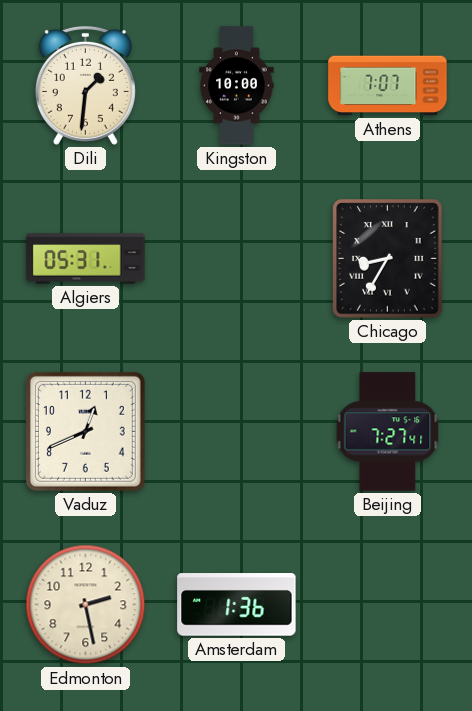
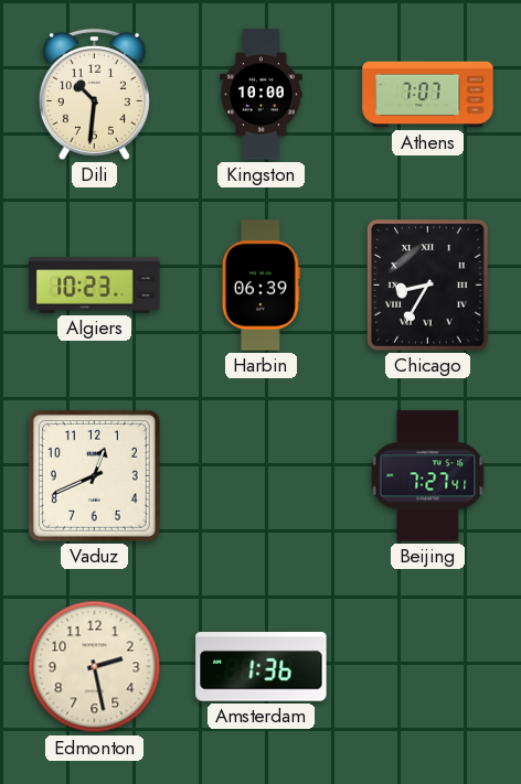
Dili: 1:31 -> 10:31 (94, 94)
Algiers: 05:31 -> 10:23 (95, 286)
Harbin: none -> 06:39 (260, 286)
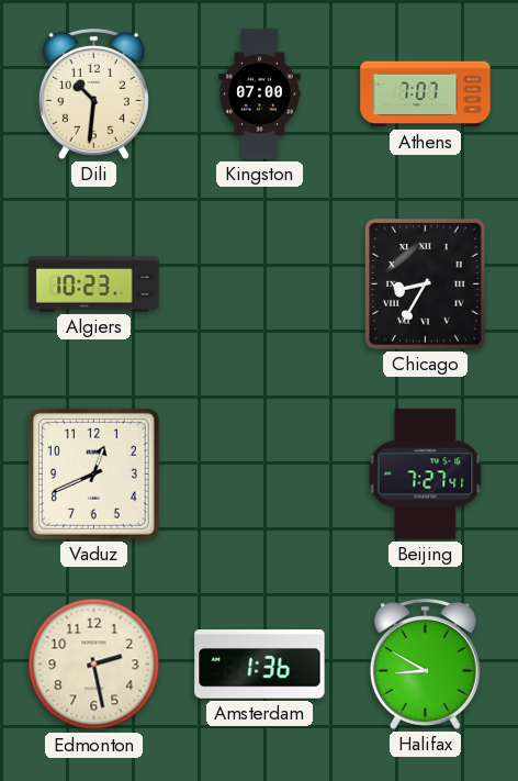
Kingston: 10:00 -> 07:00 (260, 94)
Harbin: 06:39 -> none (260, 286)
Halifax: none -> 8:50 (425, 663)
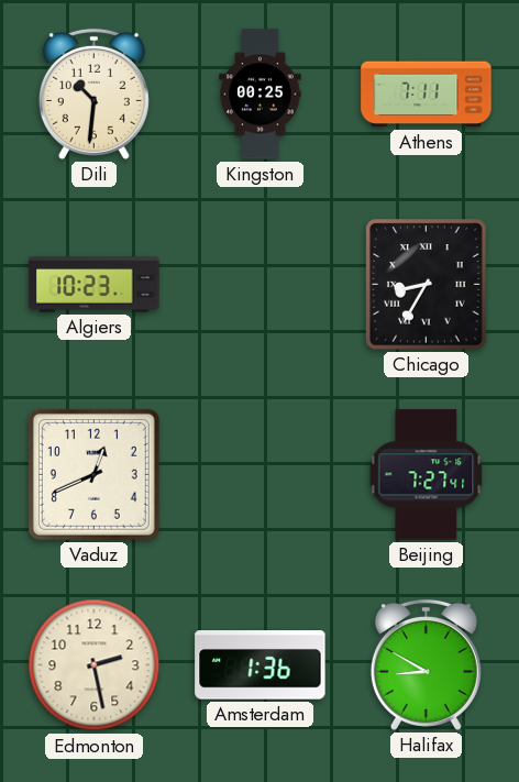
Kingston: 07:00 -> 00:25 (261, 95)
Athens: 7:07 -> 7:11 (427, 95)
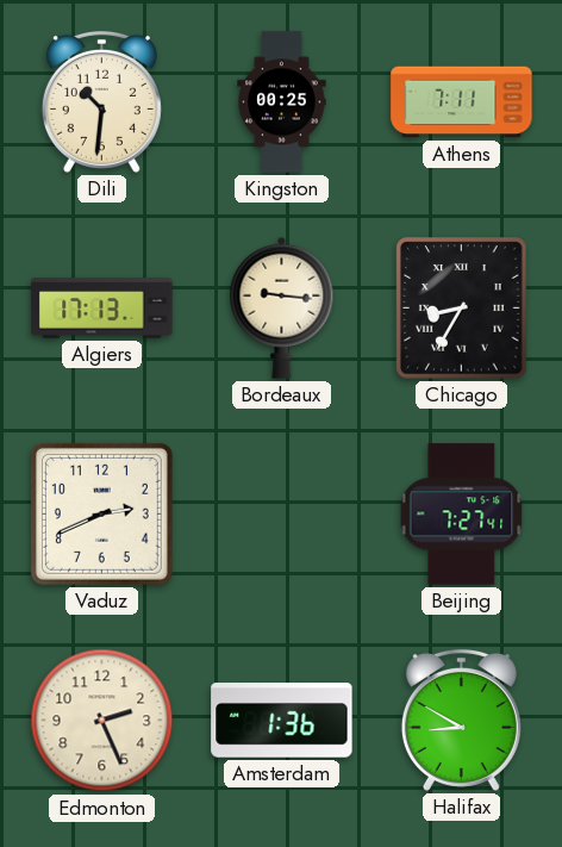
Algiers: 10:23 -> 17:13 (102, 309)
Bordeaux: none -> 9:16 (282, 307)
Vaduz: 12:41 -> 2:41 (101, 513)
Edmonton: 2:28 -> 2:26 (102, 721)
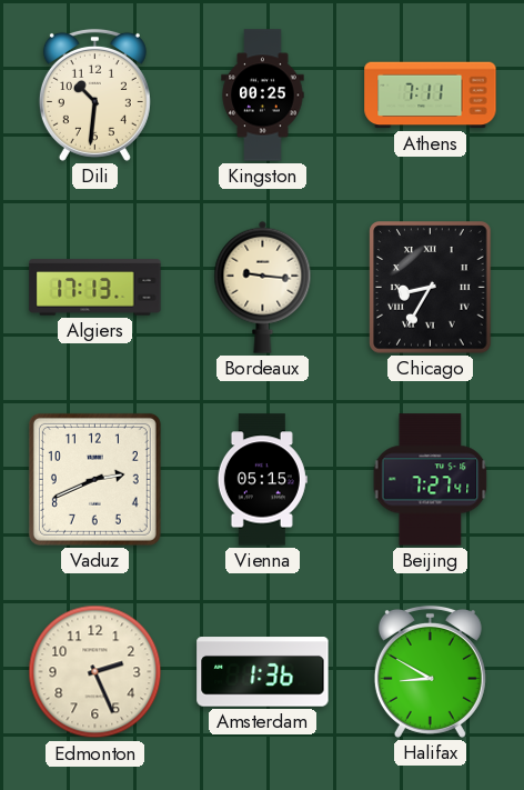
Vienna: none -> 05:15 (262, 480)
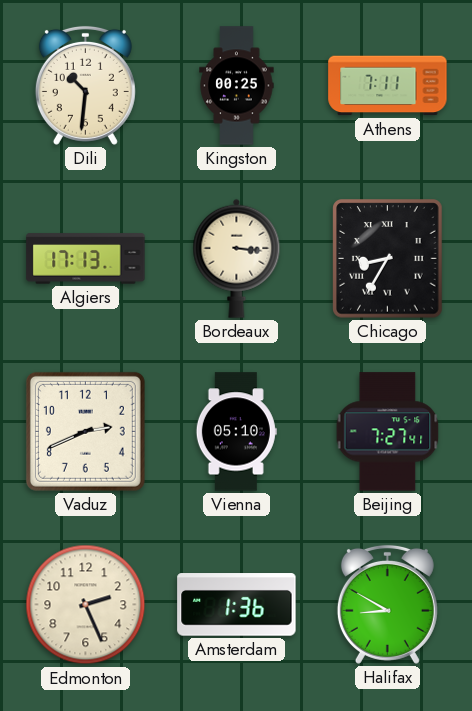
Bordeaux: 9:16 -> 3:16 (237, 258)
Vienna: 05:15 -> 05:10 (236, 432)
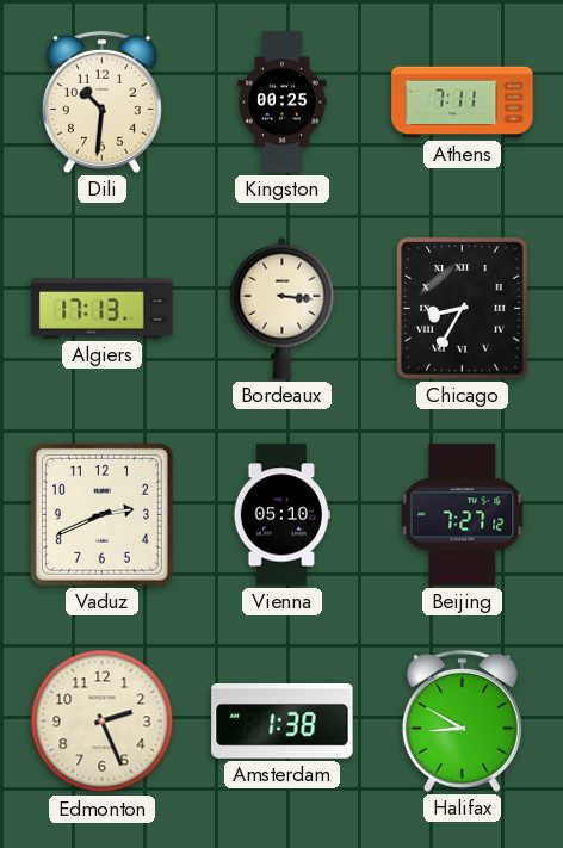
Beijing: 7:27:41 -> 7:27:12 (463, 515)
Amsterdam: 1:36 -> 1:38 (283, 722)
